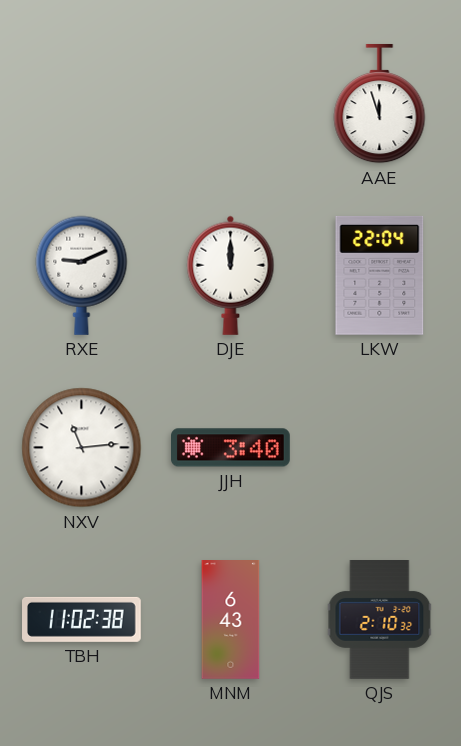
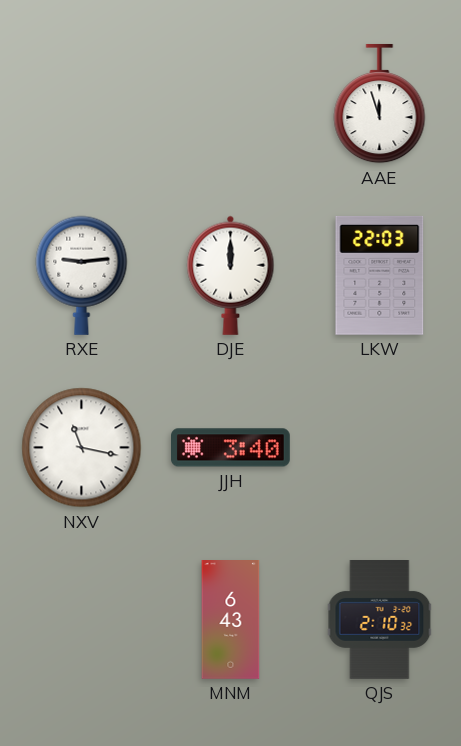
RXE: 9:11 -> 9:14 (82, 275)
LKW: 22:04 -> 22:03 (380, 275)
NXV: 11:14 -> 11:17 (82, 448)
TBH: 11:02 -> none (82, 619)
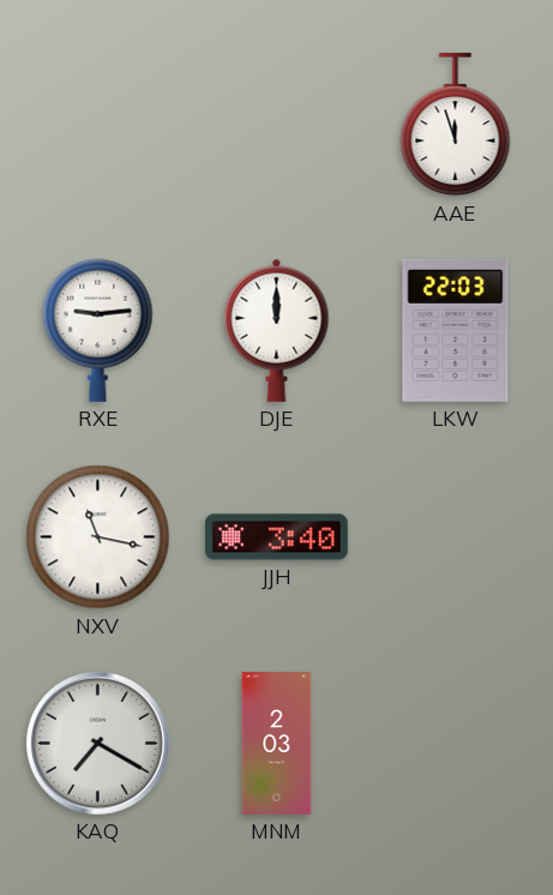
KAQ: none -> 7:20 (97, 743)
MNM: 6:43 -> 2:03 (277, 744)
QJS: 2:10 -> none (380, 620)
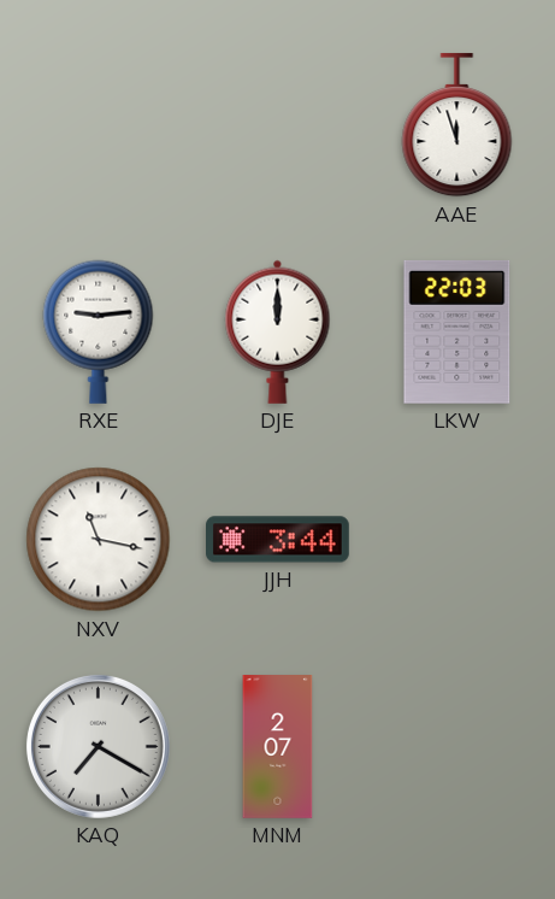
JJH: 3:40 -> 3:44 (278, 540)
MNM: 2:03 -> 2:07 (278, 747)
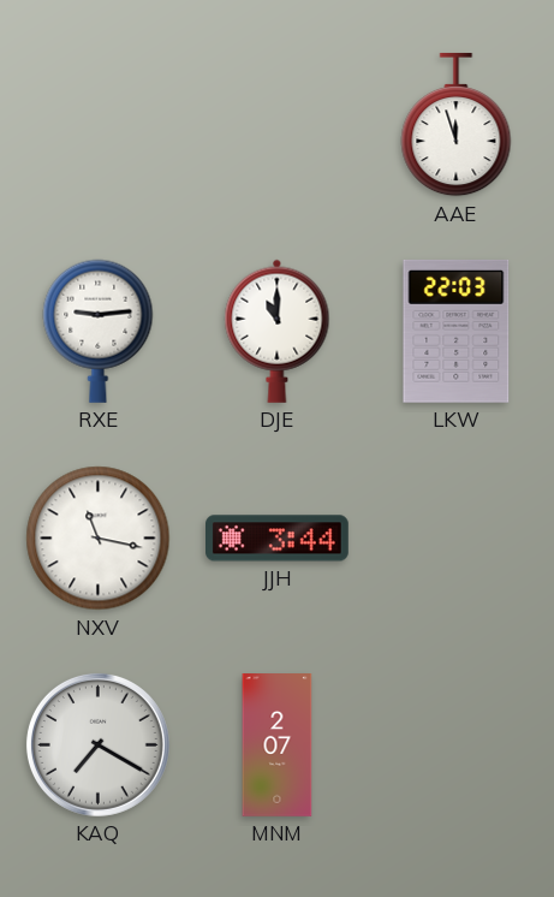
DJE: 12:00 -> 11:00 (278, 331)
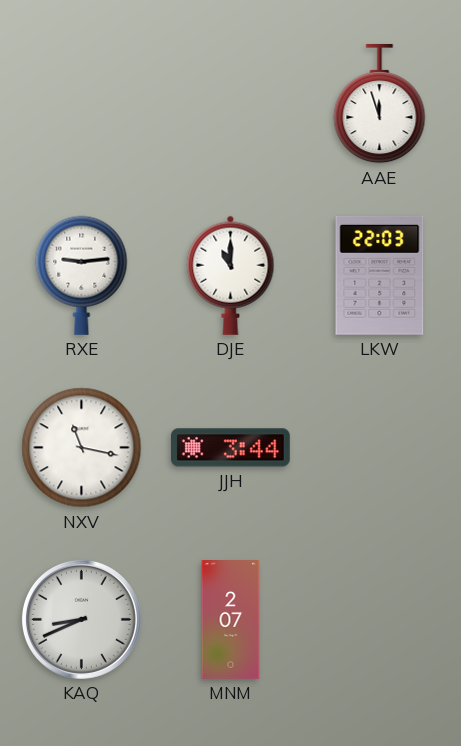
KAQ: 7:20 -> 8:41 (81, 619)
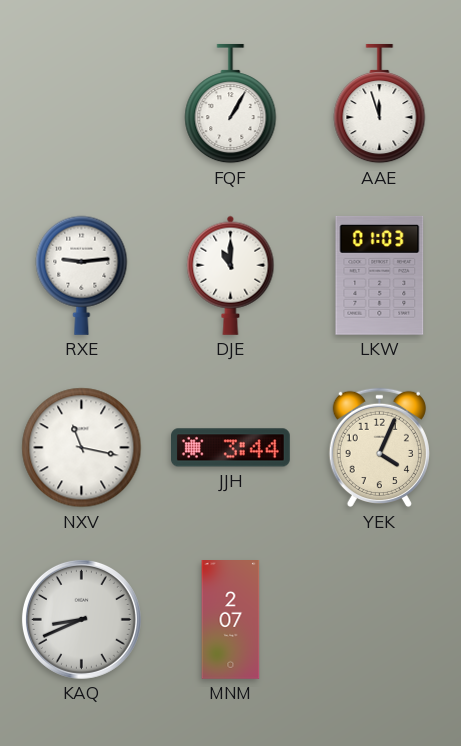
FQF: none -> 1:05 (231, 104)
LKW: 22:03 -> 01:03 (380, 275)
YEK: none -> 4:04 (379, 448)
